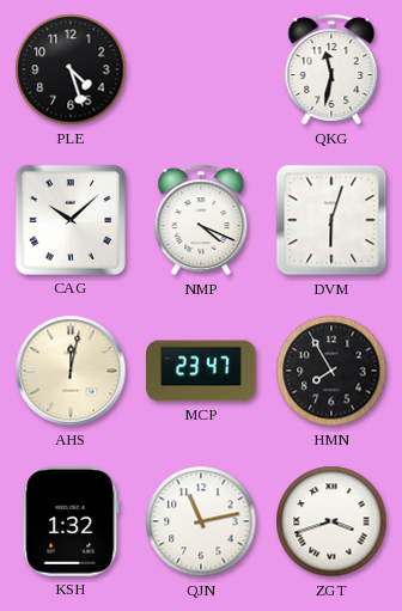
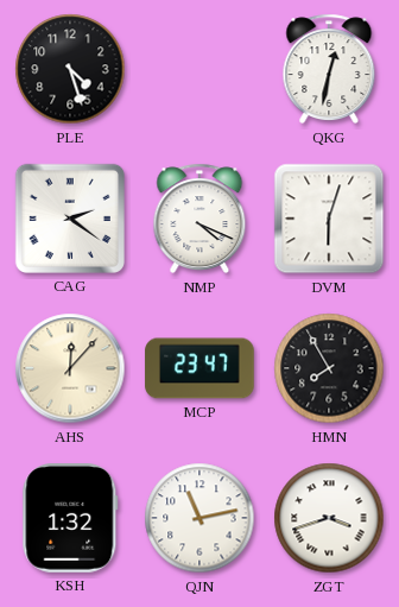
QKG: 11:32 -> 12:32 (329, 69)
CAG: 10:08 -> 2:21 (70, 219)
AHS: 12:02 -> 12:07 (70, 368)
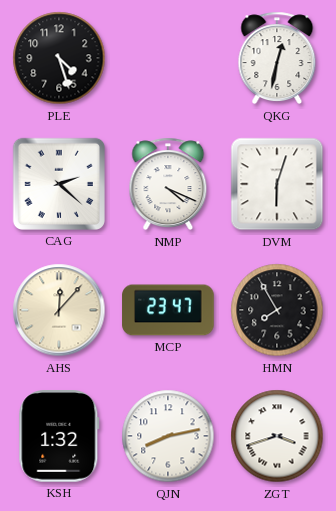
CAG: 2:21 -> 2:22 (59, 184)
QJN: 11:13 -> 8:13 (168, 436)
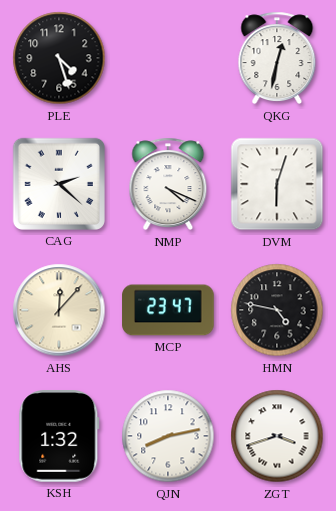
HMN: 7:55 -> 4:47 (277, 310)
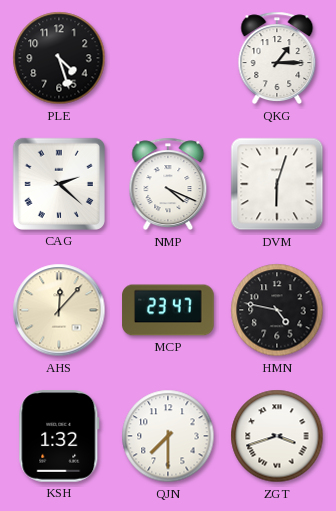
QKG: 12:32 -> 1:15 (277, 58)
QJN: 8:13 -> 7:30 (168, 436)
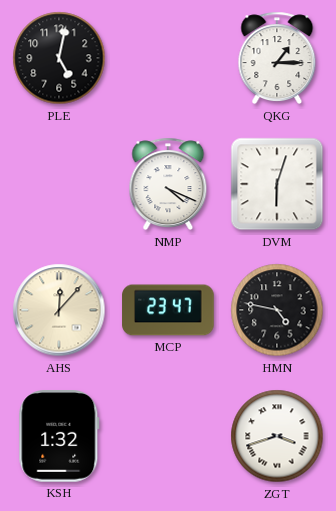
PLE: 4:27 -> 5:02 (59, 58)
CAG: 2:22 -> none (59, 184)
QJN: 7:30 -> none (168, 436)
